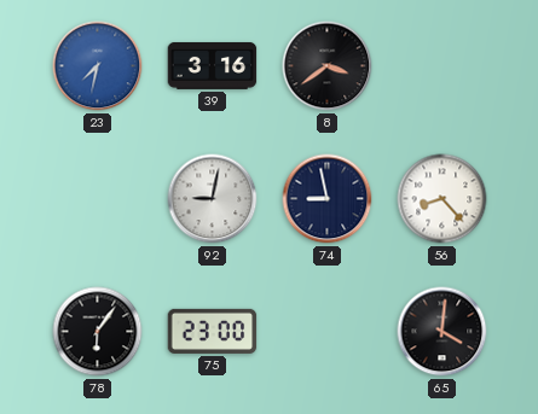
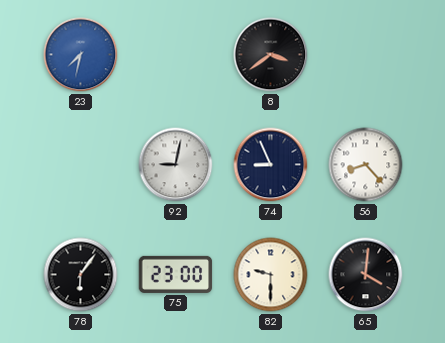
39: 3:16 -> none (213, 65)
74: 8:58 -> 8:56 (271, 165)
82: none -> 9:30 (271, 275)
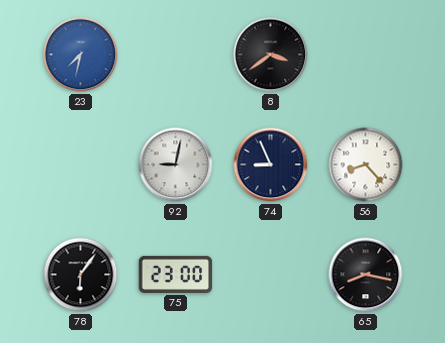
82: 9:30 -> none (271, 275)
65: 4:01 -> 8:17 (366, 275)
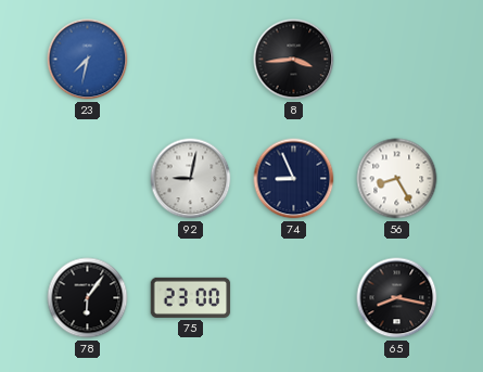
8: 3:39 -> 3:44 (294, 60)
56: 8:23 -> 8:25 (397, 179)
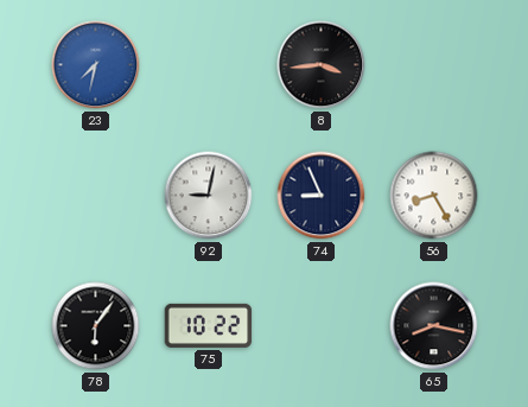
75: 23:00 -> 10:22 (209, 325)
